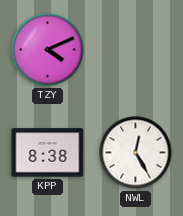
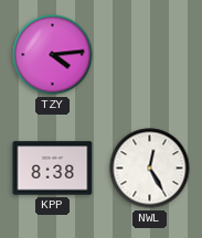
TZY: 4:11 -> 4:14 (53, 55)
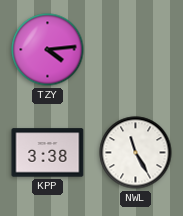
KPP: 8:38 -> 3:38 (48, 153)
NWL: 12:25 -> 11:25 (136, 153)
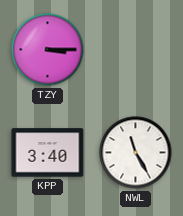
TZY: 4:14 -> 3:15 (48, 50)
KPP: 3:38 -> 3:40 (48, 153)
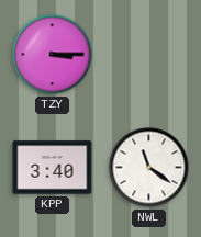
NWL: 11:25 -> 11:21 (149, 168)
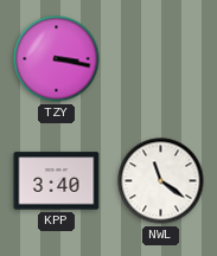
TZY: 3:15 -> 3:17 (57, 59)
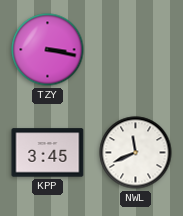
KPP: 3:40 -> 3:45 (48, 153)
NWL: 11:21 -> 11:41 (136, 153)
